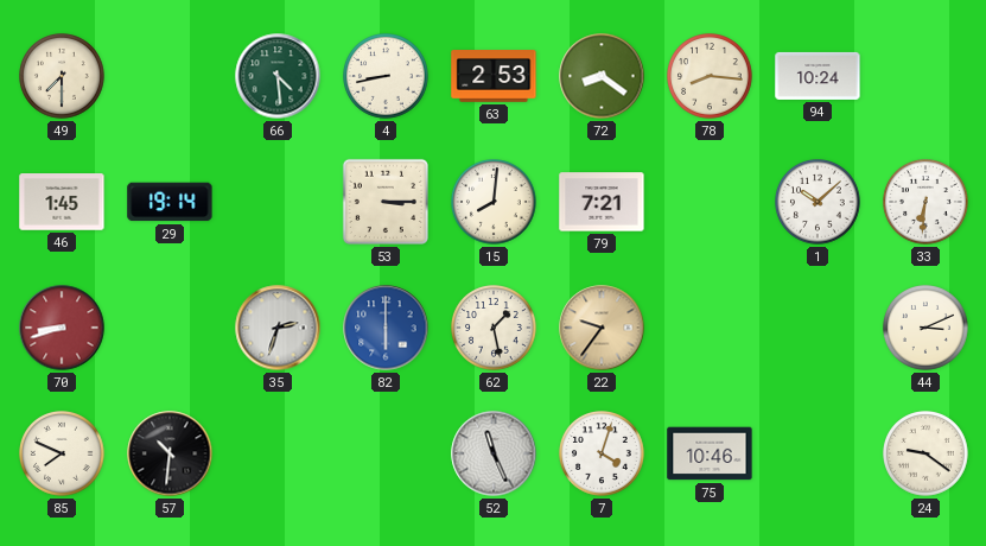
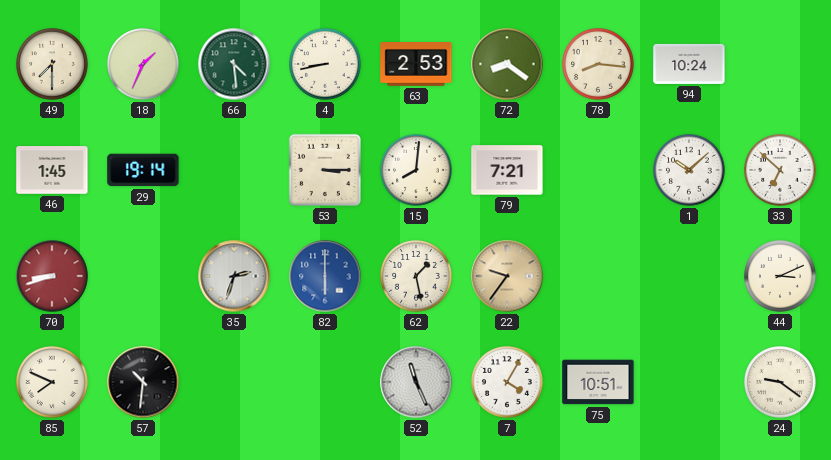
18: none -> 1:34 (144, 65)
33: 6:31 -> 6:52 (781, 171)
7: 4:03 -> 4:05 (508, 383)
75: 10:46 -> 10:51 (598, 382)
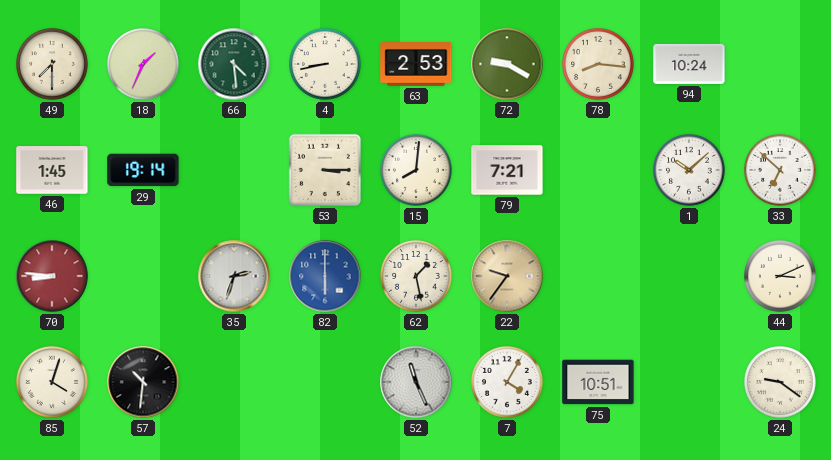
72: 8:21 -> 9:20 (507, 64)
70: 8:42 -> 8:46 (52, 276)
85: 7:49 -> 4:03 (53, 383)
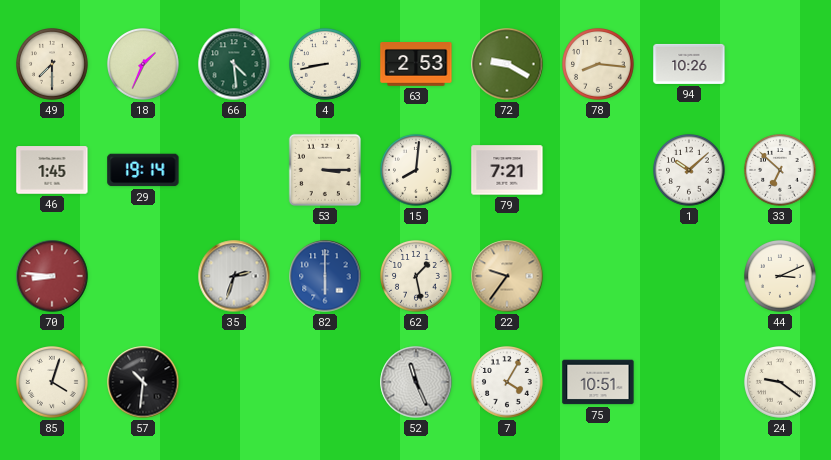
94: 10:24 -> 10:26 (689, 64)
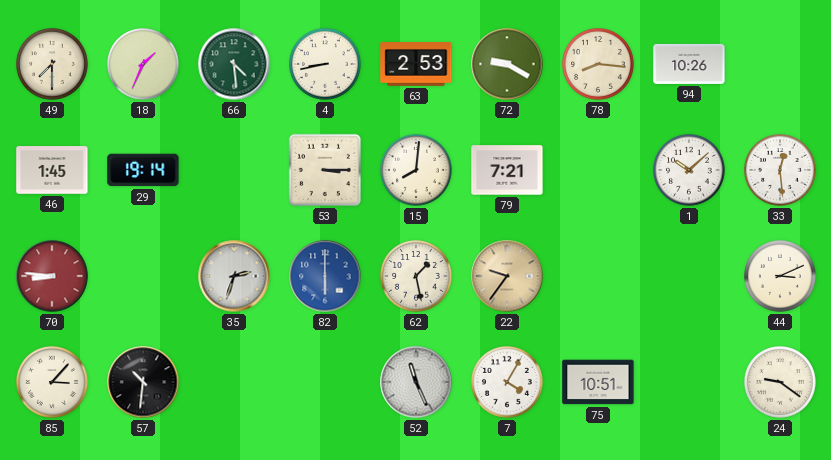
33: 6:52 -> 12:29 (781, 171)
85: 4:03 -> 3:07 (53, 383)
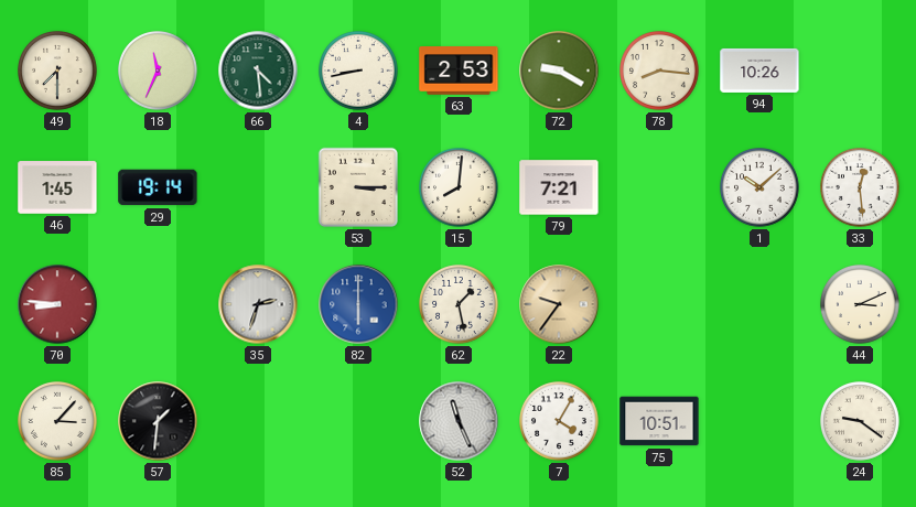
18: 1:34 -> 11:34 (159, 72)
57: 10:31 -> 1:31 (158, 421)
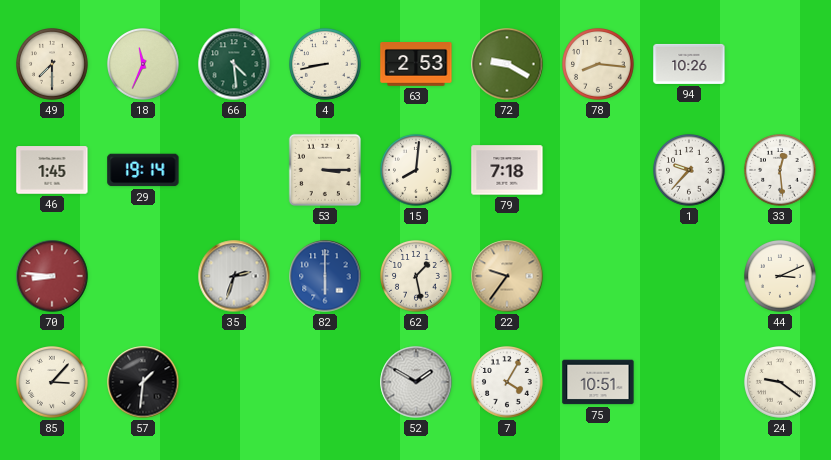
79: 7:21 -> 7:18 (507, 170)
1: 10:08 -> 9:37 (690, 171)
52: 11:26 -> 1:50 (416, 382)
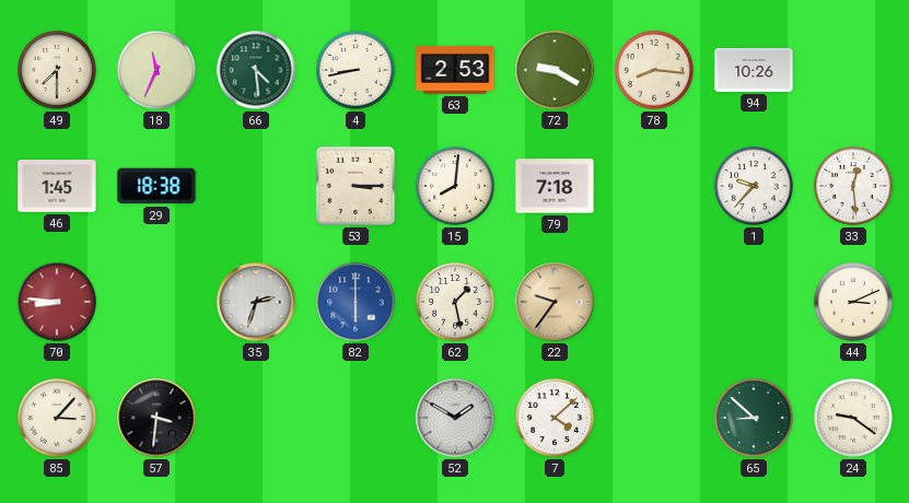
29: 19:14 -> 18:38 (156, 186)
57: 1:31 -> 3:31 (156, 418)
7: 4:05 -> 4:08 (556, 419)
75: 10:51 -> none (598, 382)
65: none -> 8:52 (755, 419)
